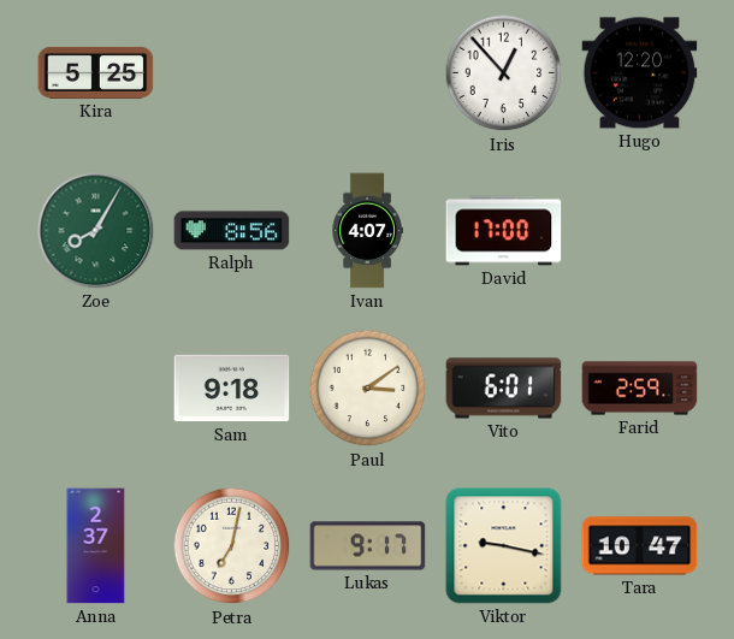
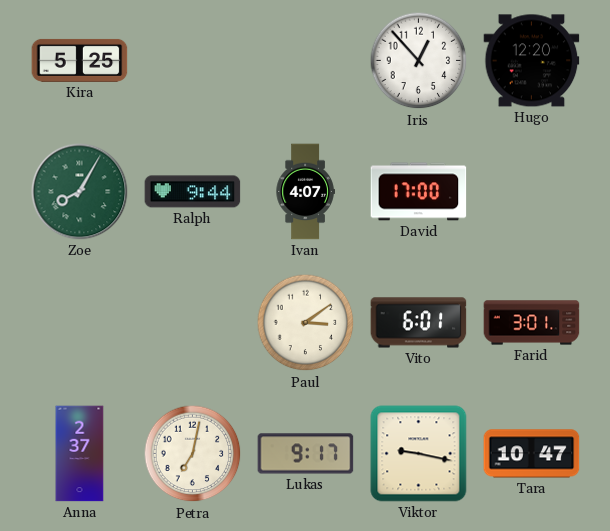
Ralph: 8:56 -> 9:44 (193, 192)
Sam: 9:18 -> none (232, 389)
Farid: 2:59 -> 3:01 (532, 323)
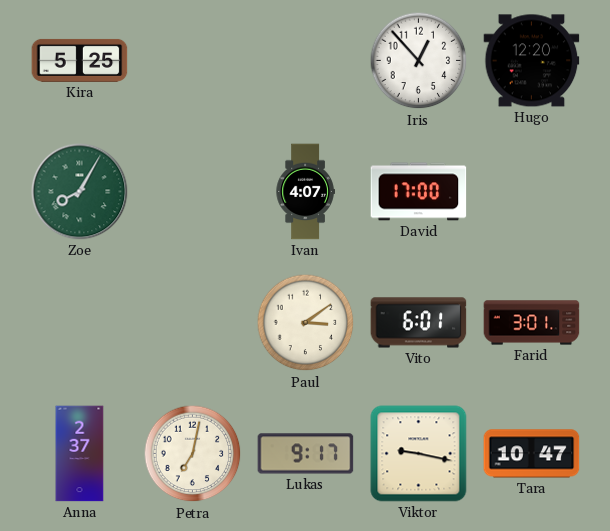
Ralph: 9:44 -> none (193, 192)
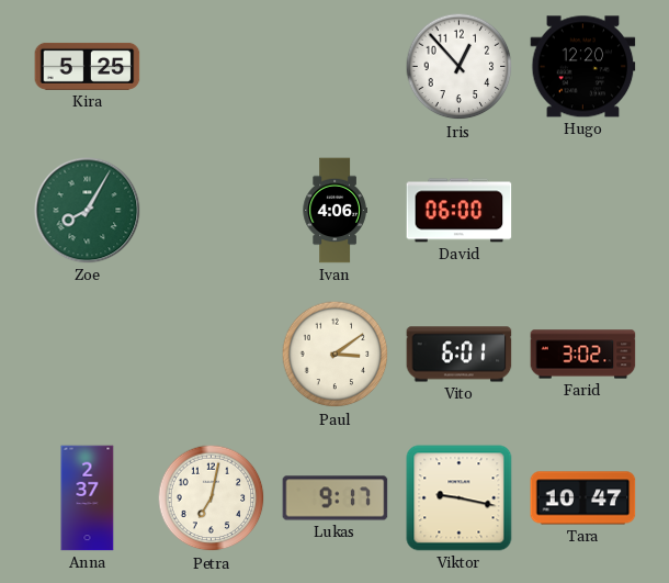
Ivan: 4:07 -> 4:06 (334, 211)
David: 17:00 -> 06:00 (460, 211)
Farid: 3:01 -> 3:02 (583, 355)
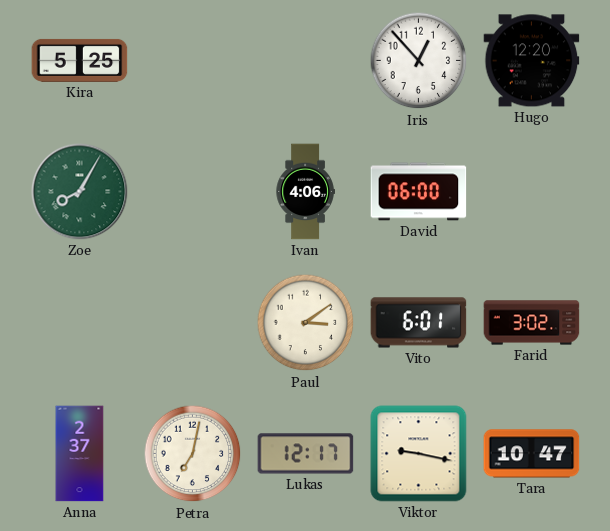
Lukas: 9:17 -> 12:17 (306, 454)
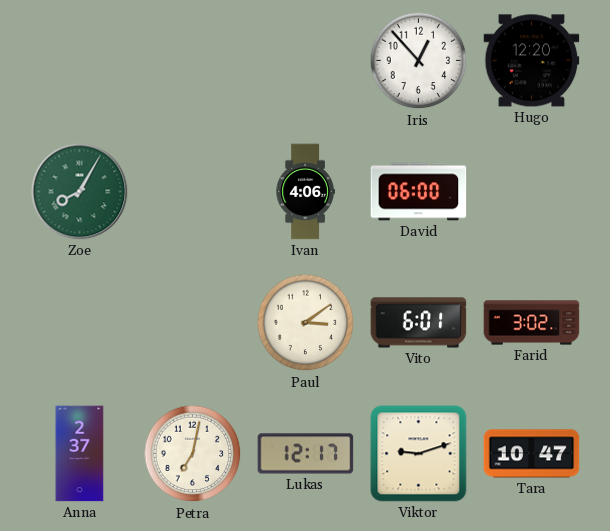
Kira: 5:25 -> none (80, 60)
Viktor: 9:17 -> 9:12 (419, 454)
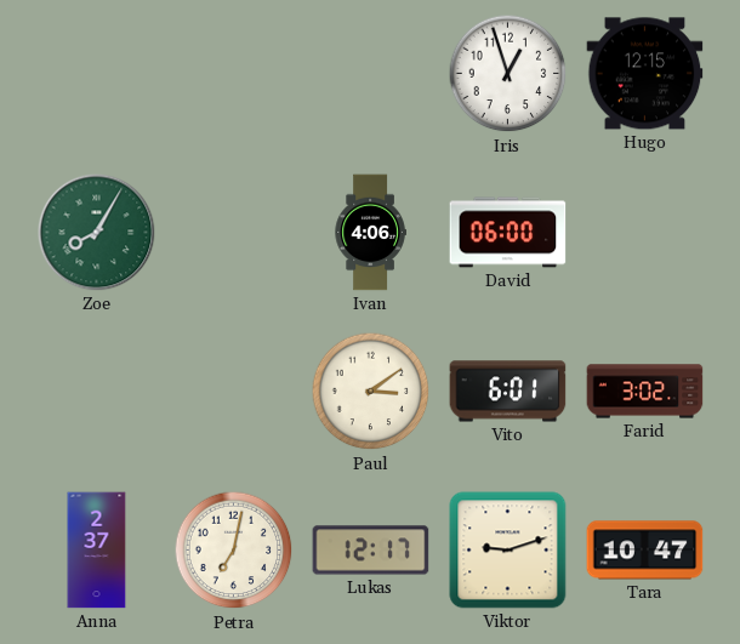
Iris: 12:53 -> 12:57 (508, 74)
Hugo: 12:20 -> 12:15 (645, 74)
